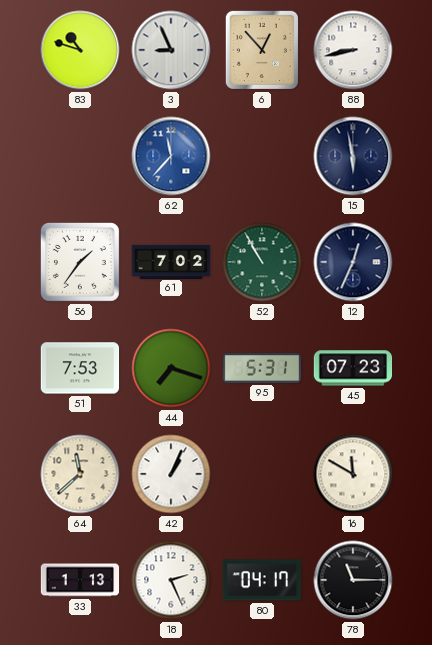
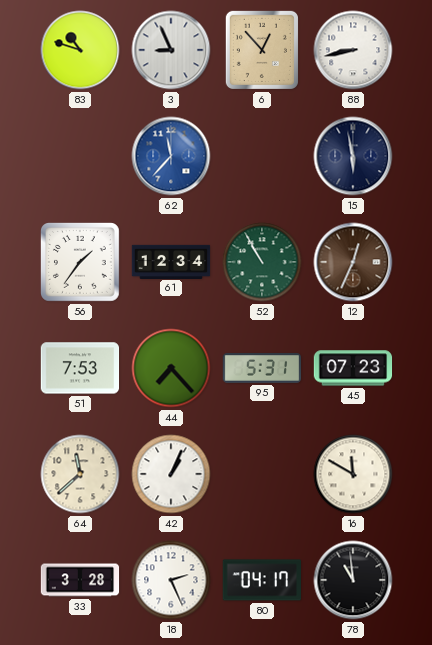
61: 7:02 -> 12:34 (171, 261)
12 dial: navy -> brown (353, 262)
44: 7:18 -> 7:23 (171, 368)
33: 1:13 -> 3:28 (80, 580)
78: 11:15 -> 10:59 (353, 580)
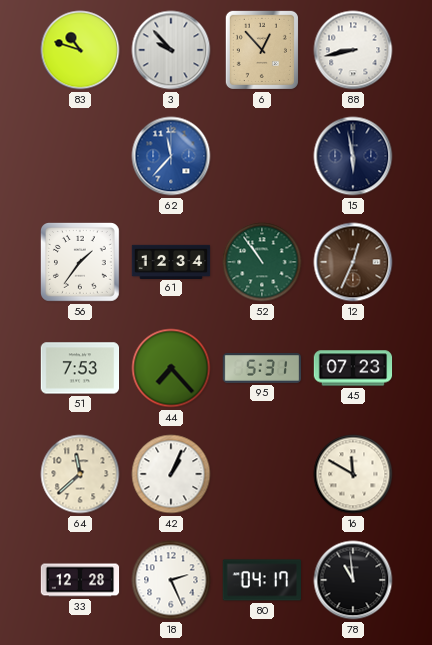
3: 8:56 -> 9:53 (171, 50)
52: 10:55 -> 10:54 (262, 262)
33: 3:28 -> 12:28 (80, 580)
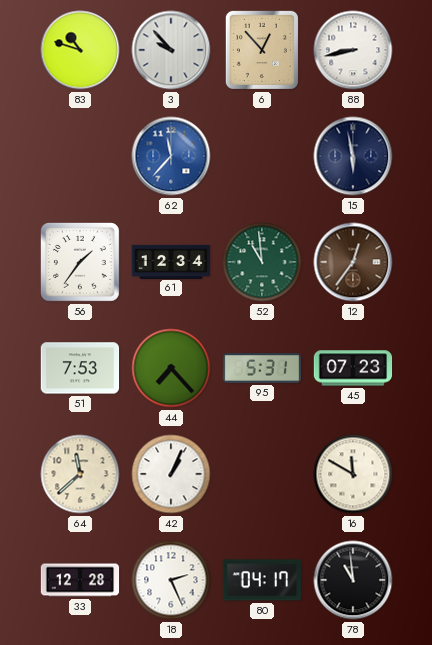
52: 10:54 -> 10:59 (262, 262)
12: 12:34 -> 12:36 (353, 262)
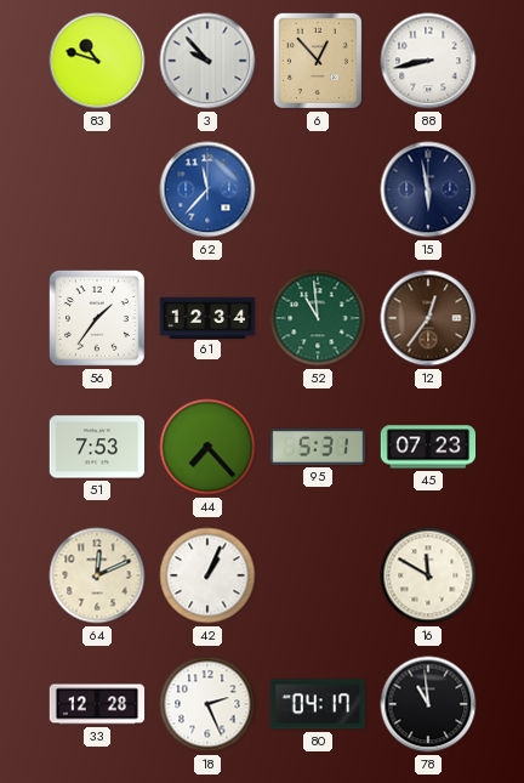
64: 11:38 -> 12:11 (97, 575)
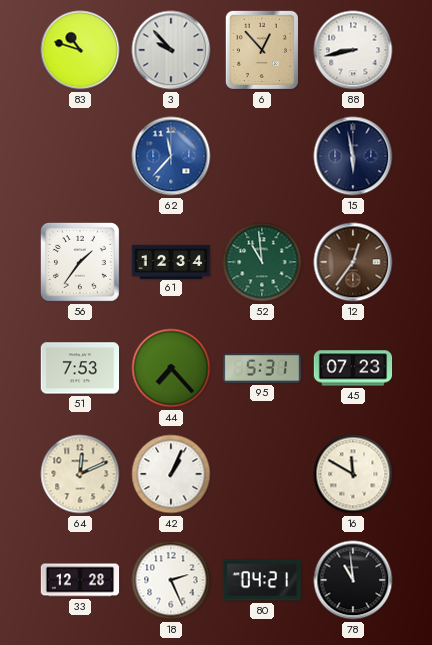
80: 04:17 -> 04:21 (261, 580)
